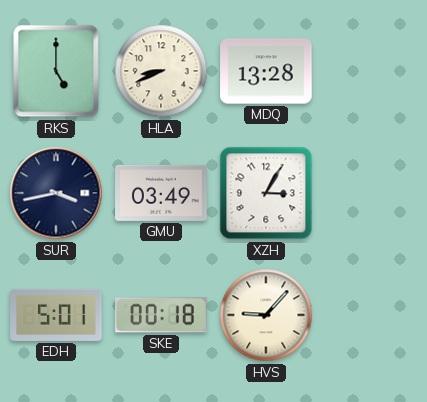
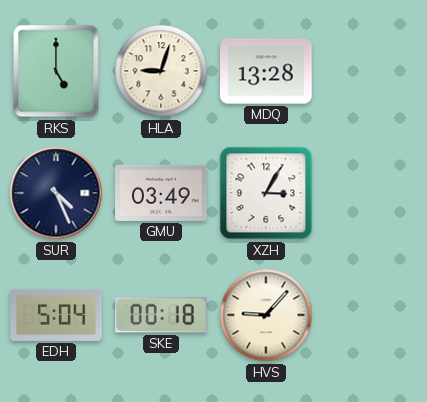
HLA: 8:41 -> 9:03 (161, 71)
SUR: 3:43 -> 4:26 (56, 193)
EDH: 5:01 -> 5:04 (56, 315)
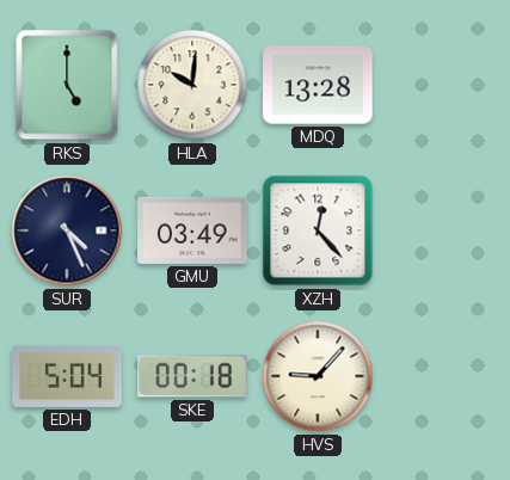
HLA: 9:03 -> 10:01 (192, 85)
XZH: 3:05 -> 12:23 (318, 230)
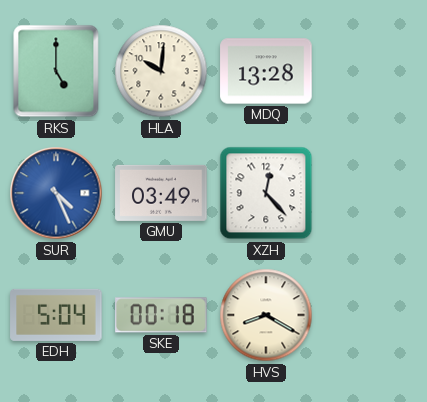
SUR dial: navy -> blue (56, 193)
HVS: 9:07 -> 8:20 (266, 315)
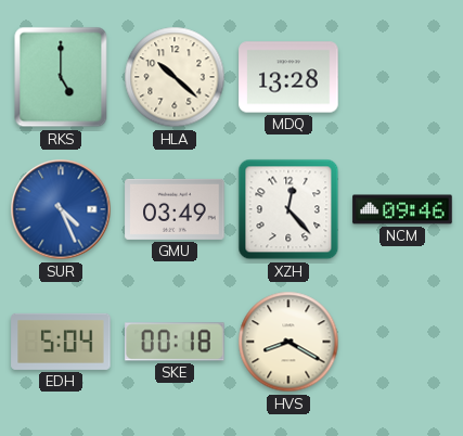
HLA: 10:01 -> 10:22 (175, 77)
NCM: none -> 09:46 (402, 209)
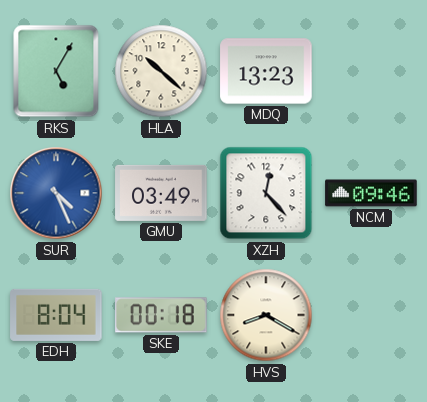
RKS: 5:00 -> 5:05 (56, 71)
MDQ: 13:28 -> 13:23 (266, 71)
EDH: 5:04 -> 8:04 (56, 315)
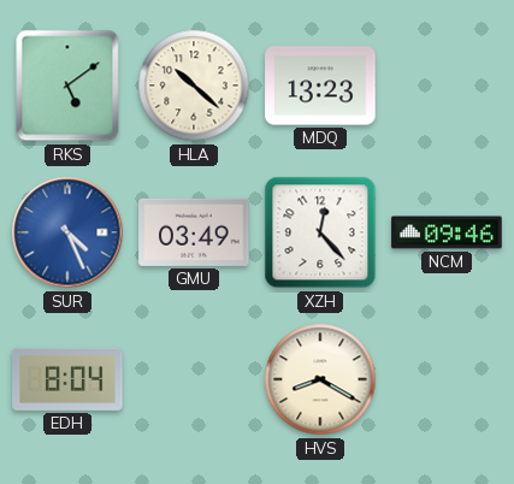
RKS: 5:05 -> 5:09 (67, 85)
SKE: 00:18 -> none (161, 315)
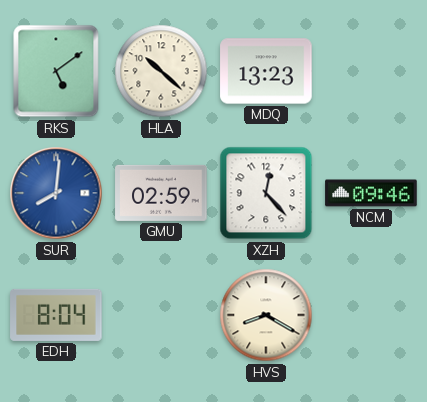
SUR: 4:26 -> 8:01 (56, 193)
GMU: 03:49 -> 02:59 (161, 193)
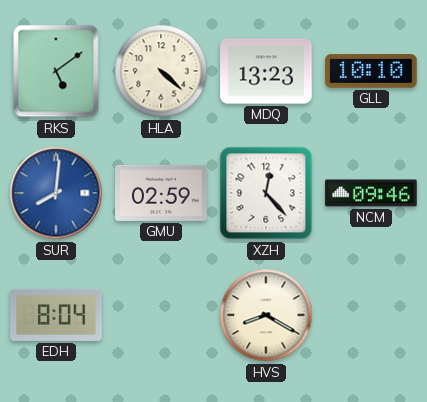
HLA: 10:22 -> 4:22 (161, 71)
GLL: none -> 10:10 (371, 71)
